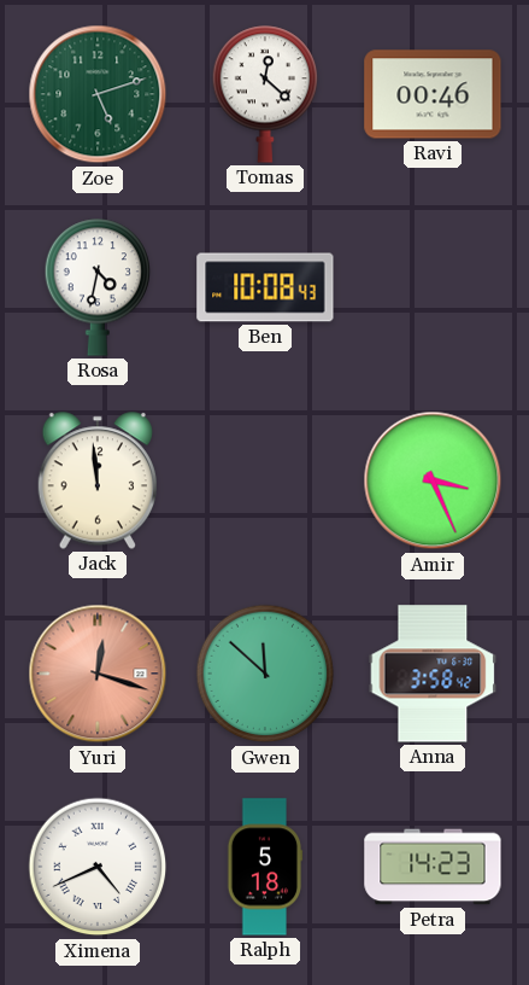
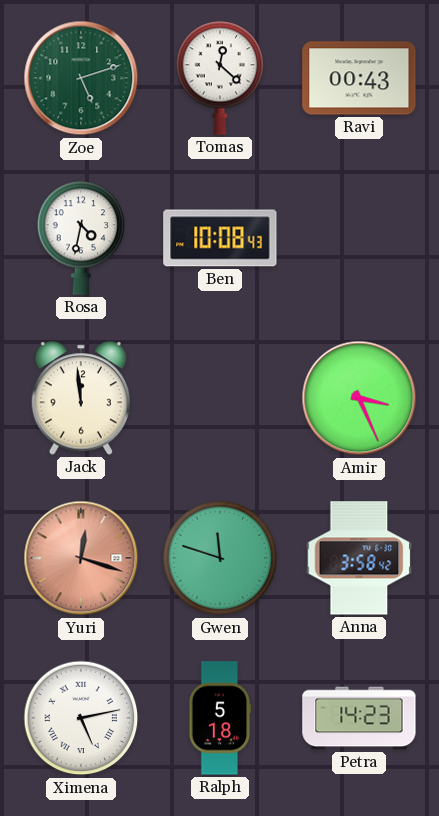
Ravi: 00:46 -> 00:43 (359, 78)
Gwen: 11:52 -> 11:48 (220, 558)
Ximena: 4:41 -> 5:13 (81, 718)
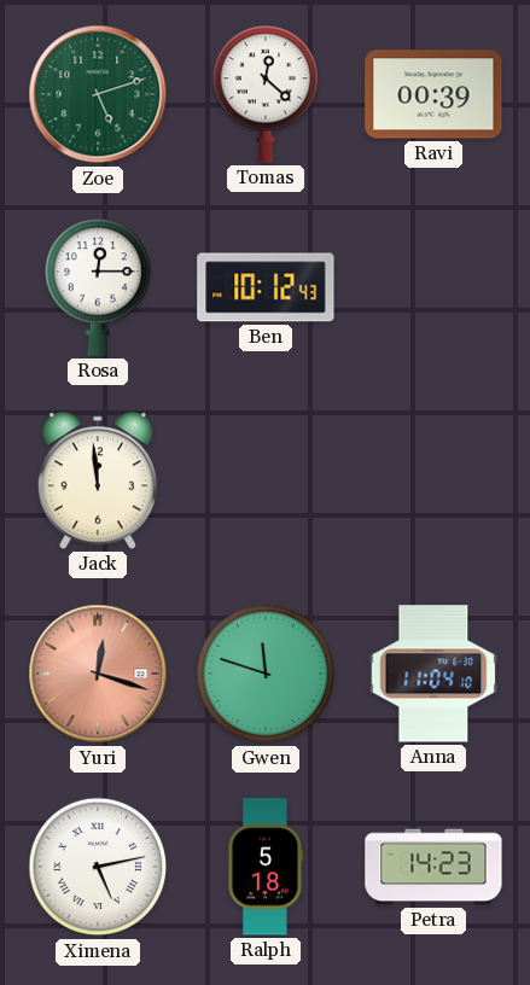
Ravi: 00:43 -> 00:39 (433, 94)
Rosa: 4:32 -> 12:15 (98, 287)
Ben: 10:08 -> 10:12 (266, 287)
Amir: 3:26 -> none (359, 398)
Anna: 3:58 -> 11:04 (433, 674)
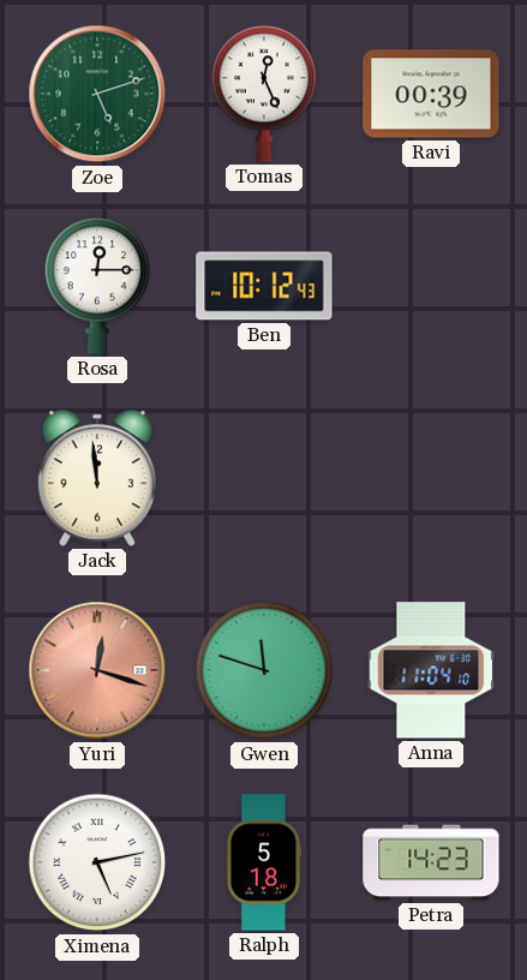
Tomas: 12:22 -> 12:26 (264, 94)
